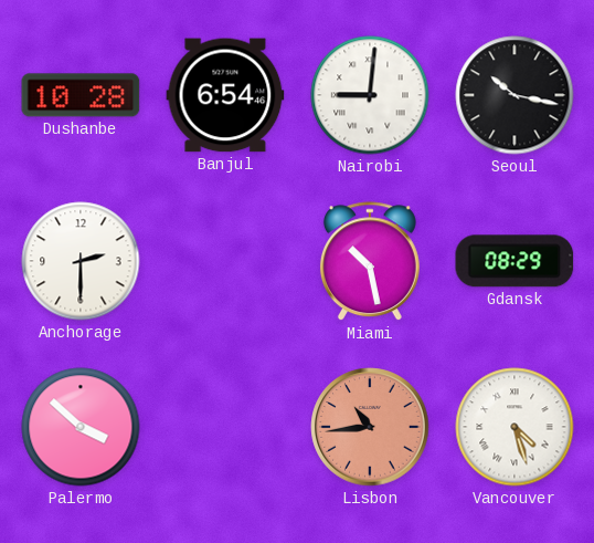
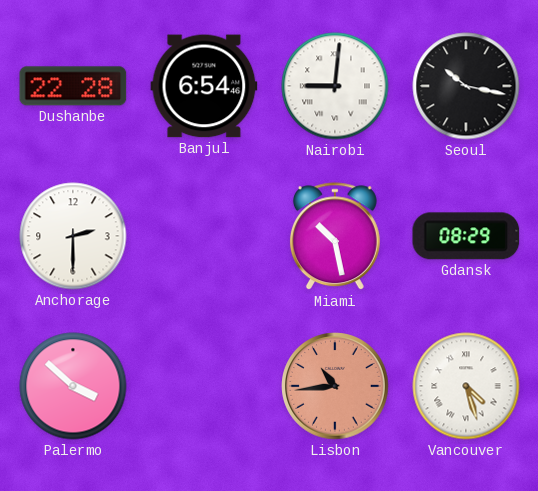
Dushanbe: 10:28 -> 22:28 (73, 86)
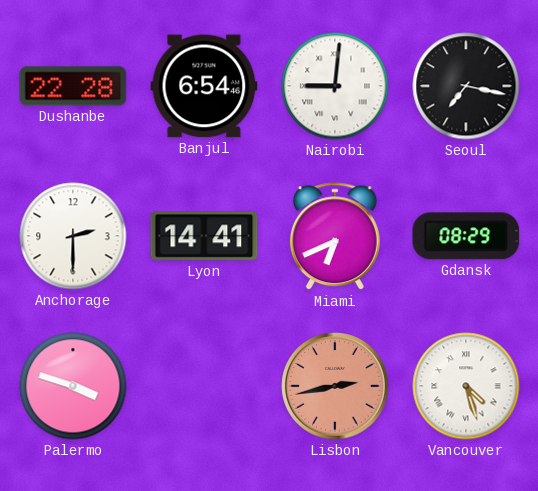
Seoul: 10:17 -> 7:17 (466, 86)
Lyon: none -> 14:41 (204, 236)
Miami: 10:28 -> 6:41 (335, 237)
Palermo: 3:52 -> 3:48 (73, 386)
Lisbon: 10:44 -> 2:43 (335, 386)
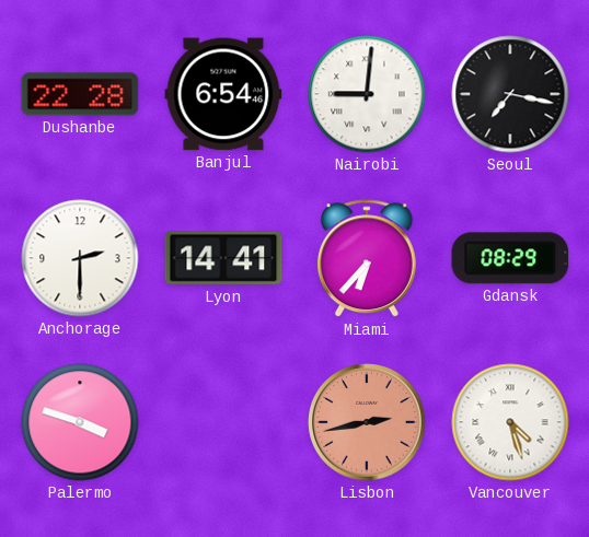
Miami: 6:41 -> 6:37 (367, 259)
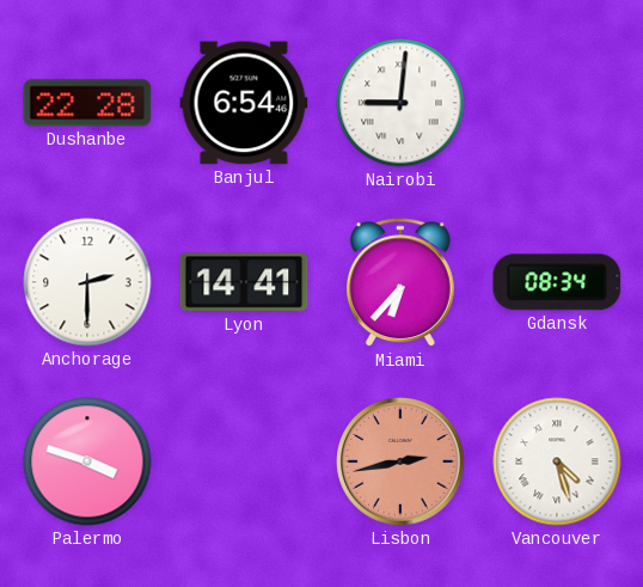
Seoul: 7:17 -> none (510, 94)
Gdansk: 08:29 -> 08:34 (557, 282)
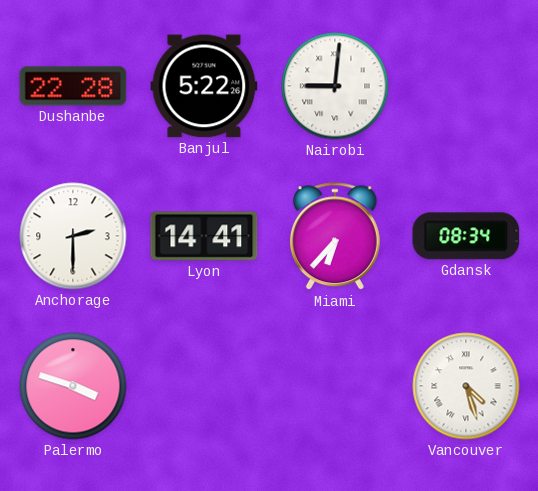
Banjul: 6:54 -> 5:22 (204, 86)
Lisbon: 2:43 -> none (400, 461)
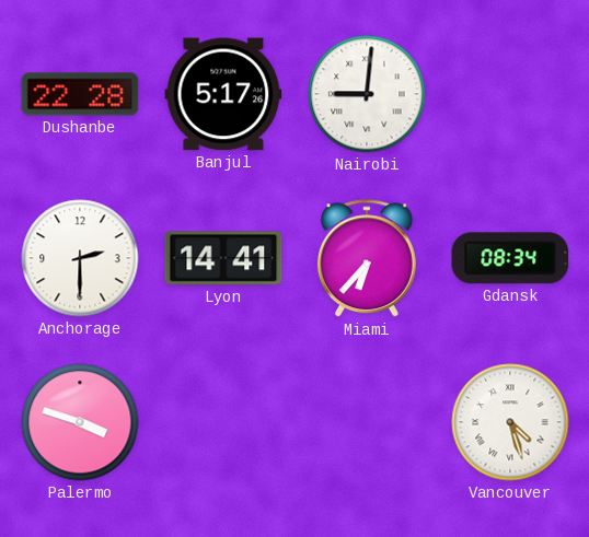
Banjul: 5:22 -> 5:17 (223, 94)
